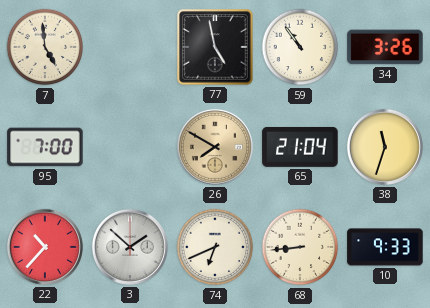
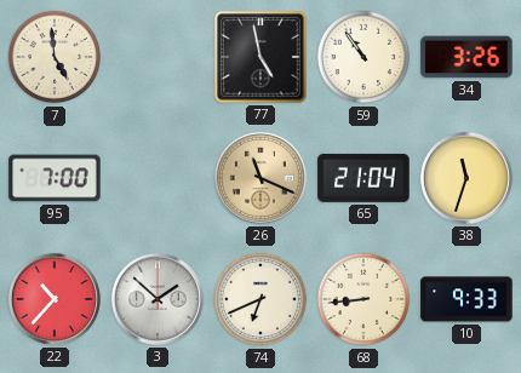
26: 7:50 -> 11:19 (260, 178)
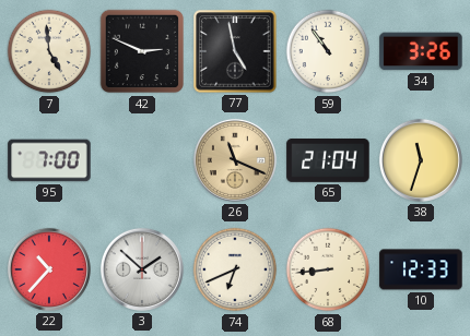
42: none -> 2:49 (142, 51)
10: 9:33 -> 12:33 (421, 269)
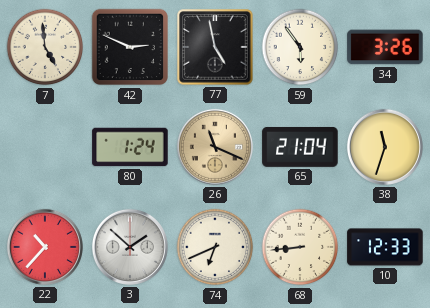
59: 10:54 -> 5:54 (300, 47)
95: 7:00 -> none (49, 160)
80: none -> 1:24 (130, 147)
